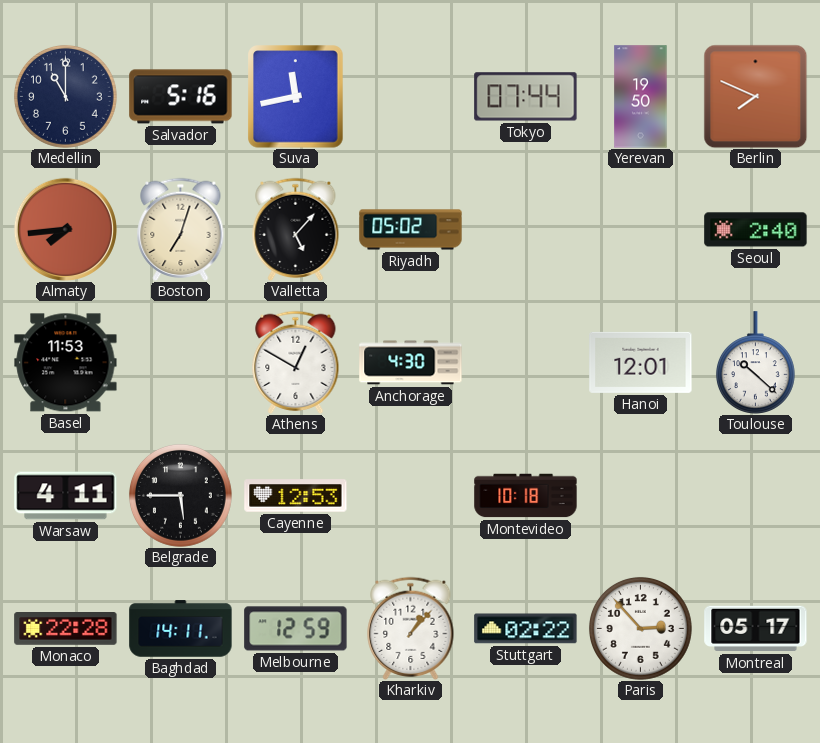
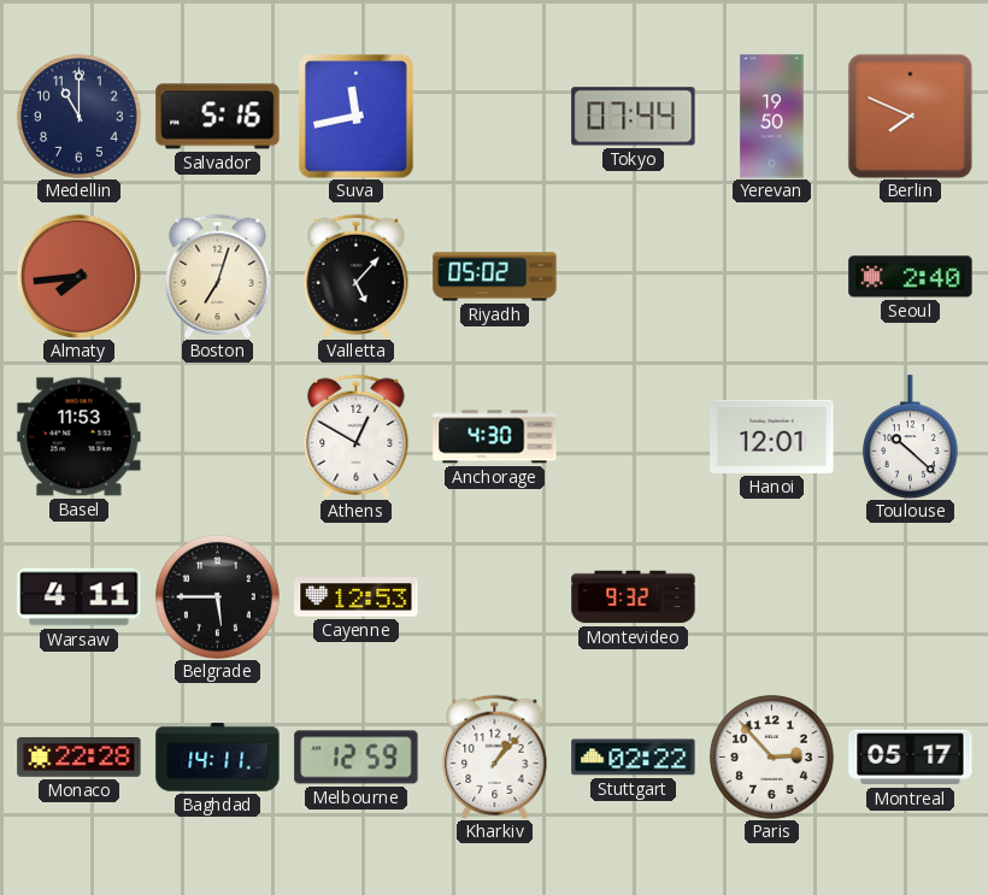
Montevideo: 10:18 -> 9:32 (634, 597)
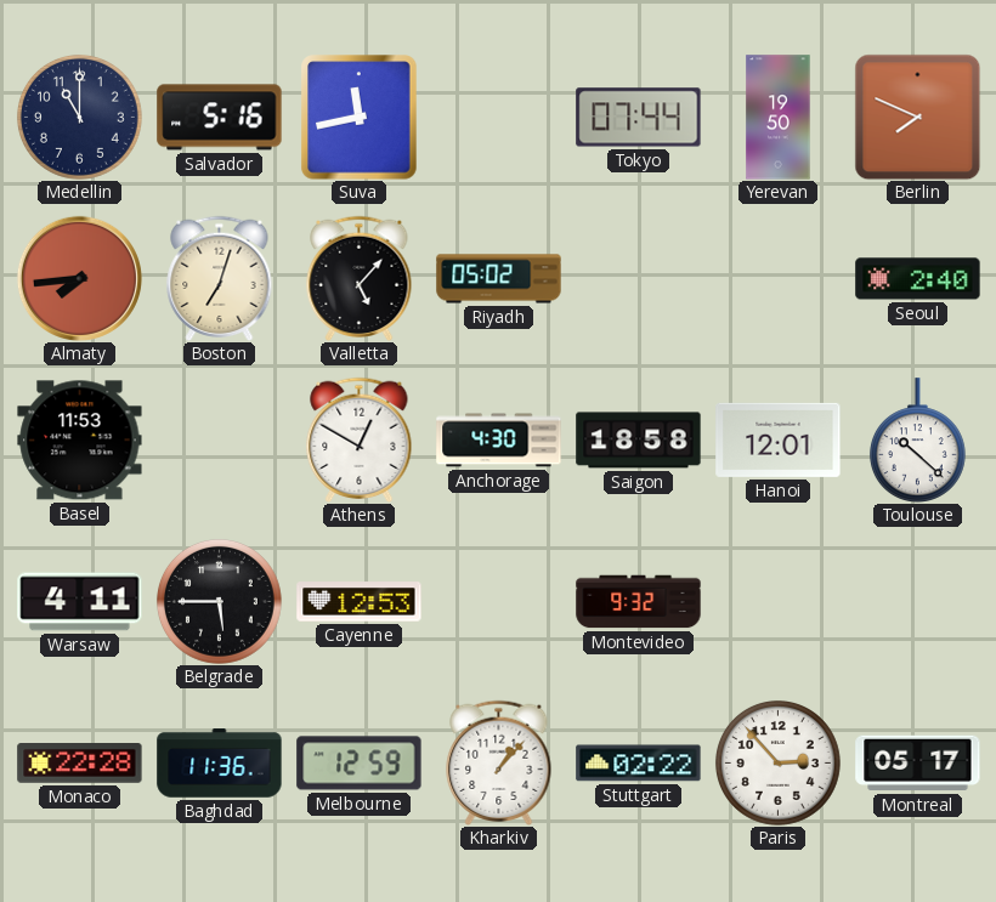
Saigon: none -> 18:58 (639, 441)
Baghdad: 14:11 -> 11:36 (220, 764)
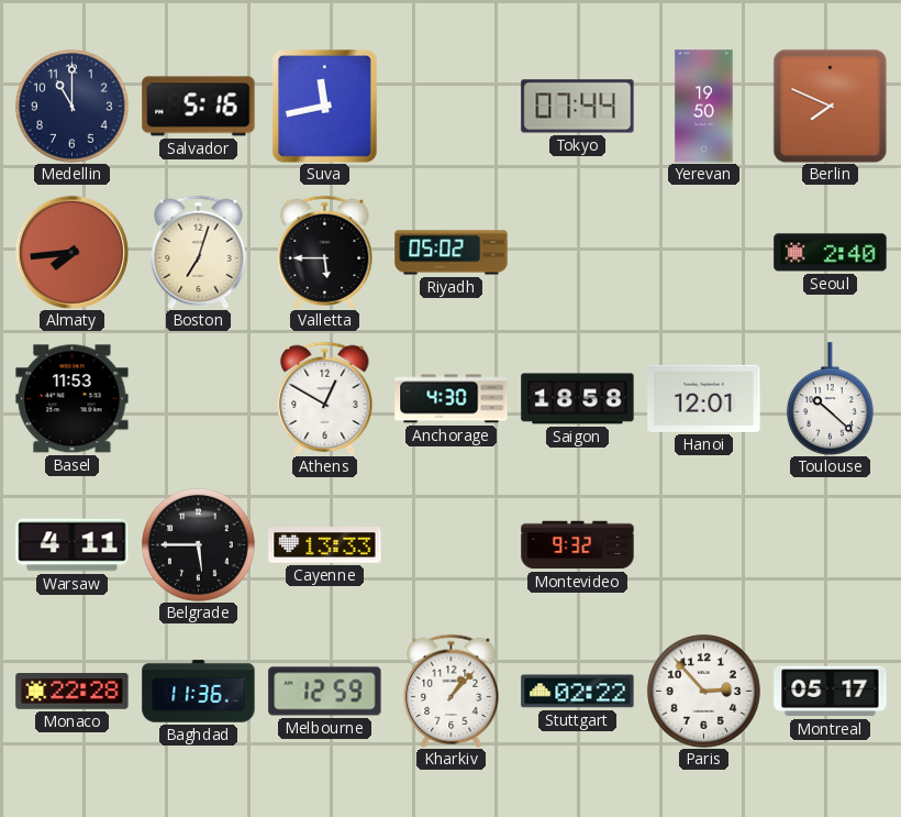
Valletta: 5:07 -> 5:45 (325, 252)
Cayenne: 12:53 -> 13:33 (325, 545)
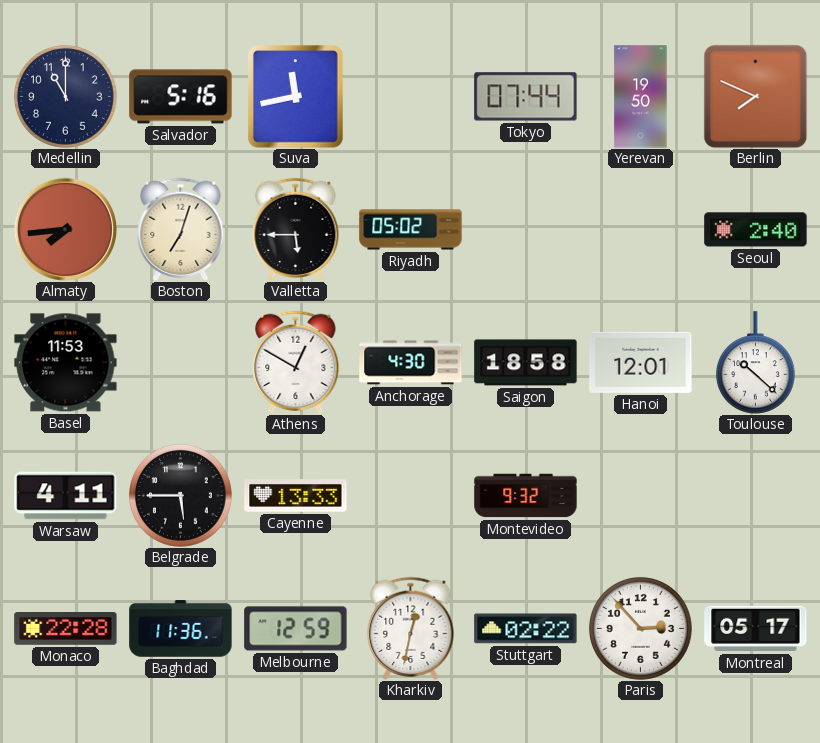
Kharkiv: 1:07 -> 12:32 (411, 628)
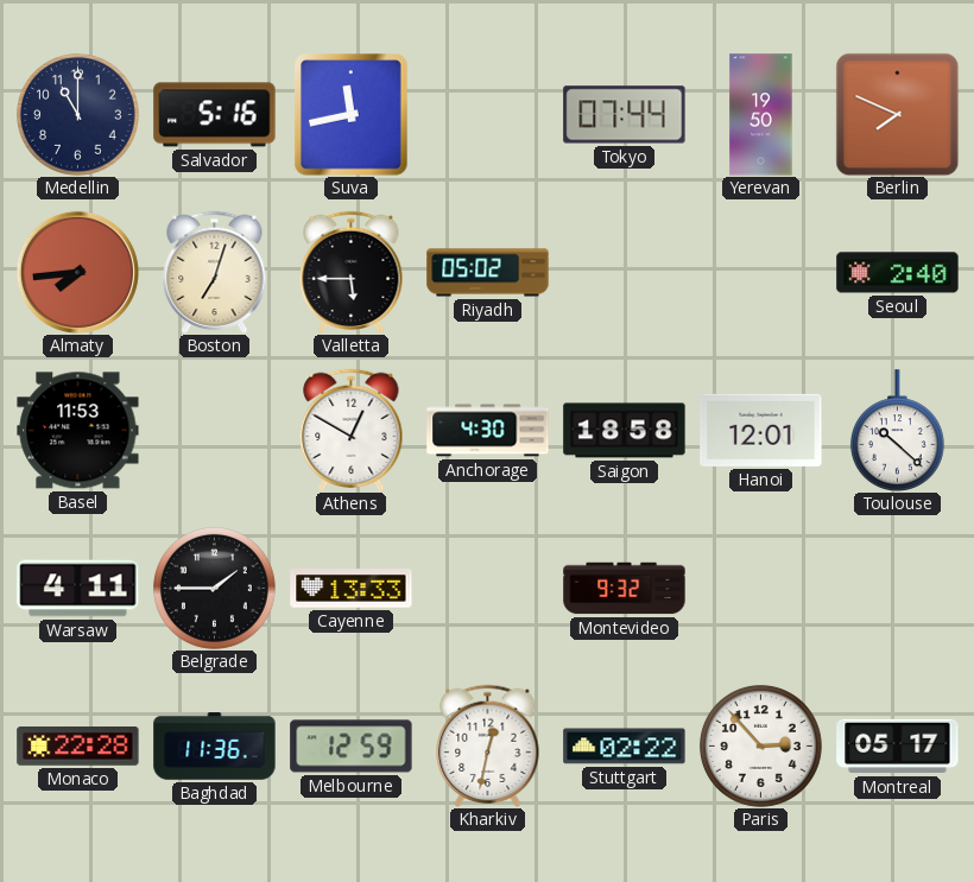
Belgrade: 5:45 -> 1:45 (214, 588)
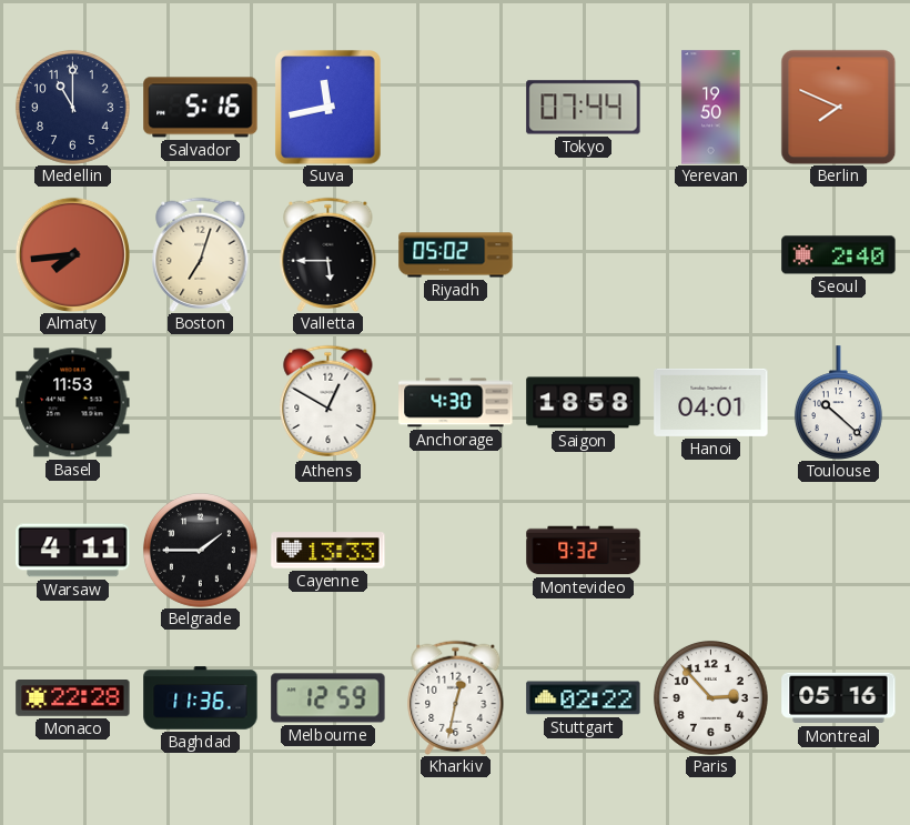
Hanoi: 12:01 -> 04:01 (711, 402)
Montreal: 05:17 -> 05:16 (839, 698)
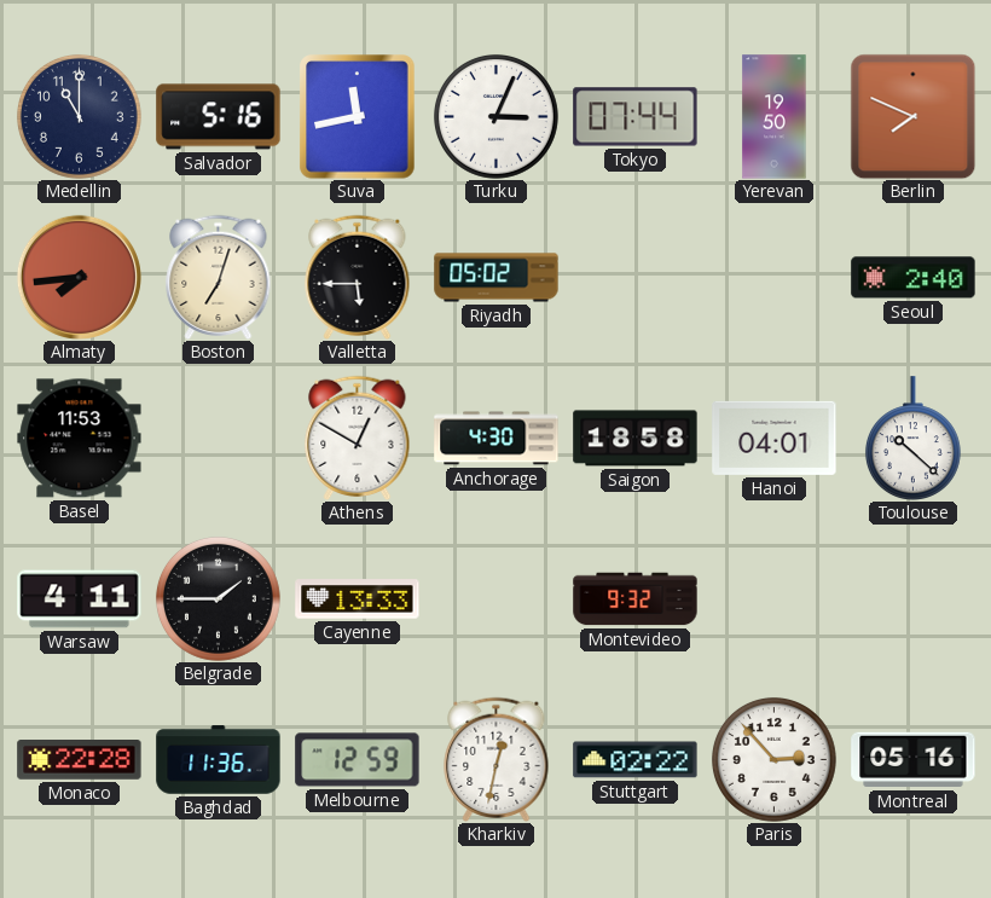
Turku: none -> 3:04 (495, 116)
